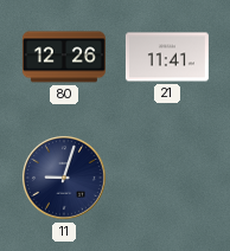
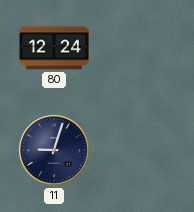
80: 12:26 -> 12:24 (54, 48)
21: 11:41 -> none (167, 57)
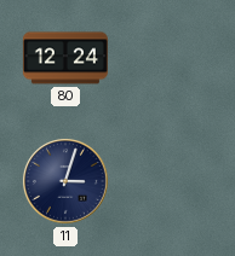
11: 9:03 -> 3:03 (65, 181)
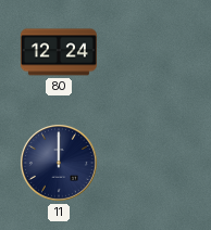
11: 3:03 -> 12:00 (59, 163)
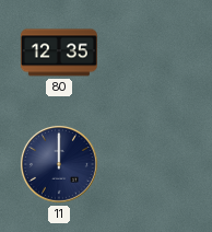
80: 12:24 -> 12:35 (59, 53)
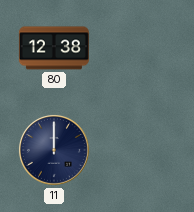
80: 12:35 -> 12:38 (54, 48)
